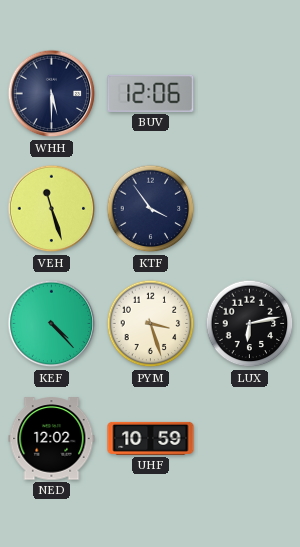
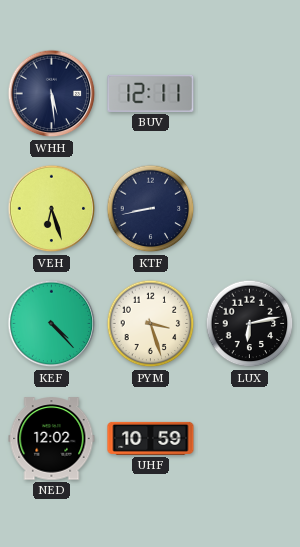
WHH: 5:30 -> 5:29 (52, 94)
BUV: 12:06 -> 12:11 (151, 93)
VEH: 11:27 -> 6:27 (52, 209)
KTF: 3:54 -> 8:43 (151, 209)
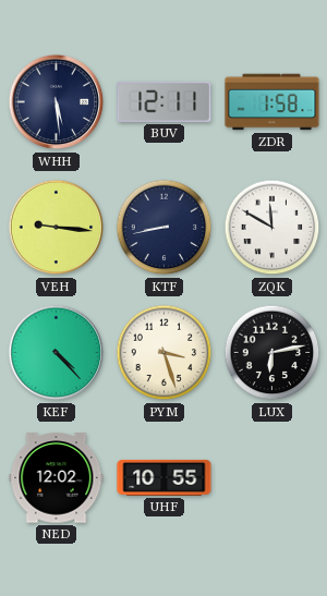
ZDR: none -> 1:58 (272, 102)
VEH: 6:27 -> 9:16 (57, 228)
ZQK: none -> 11:50 (272, 228)
UHF: 10:59 -> 10:55 (165, 477)
